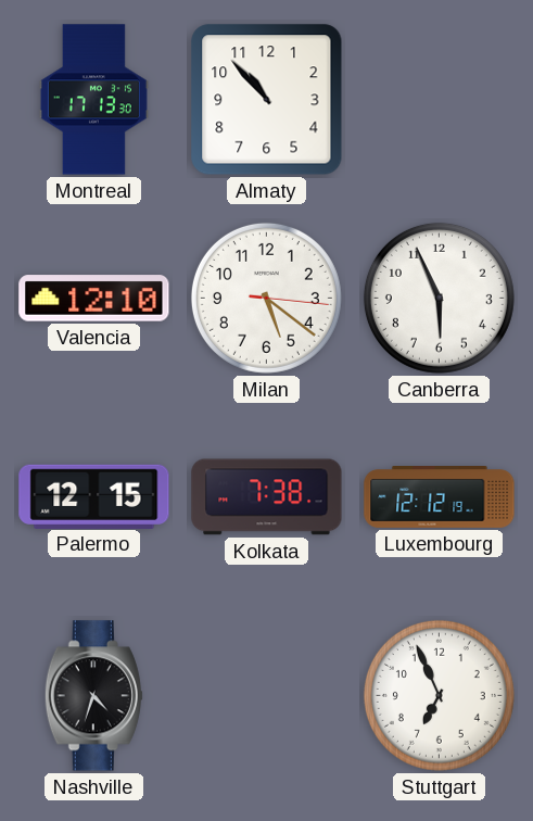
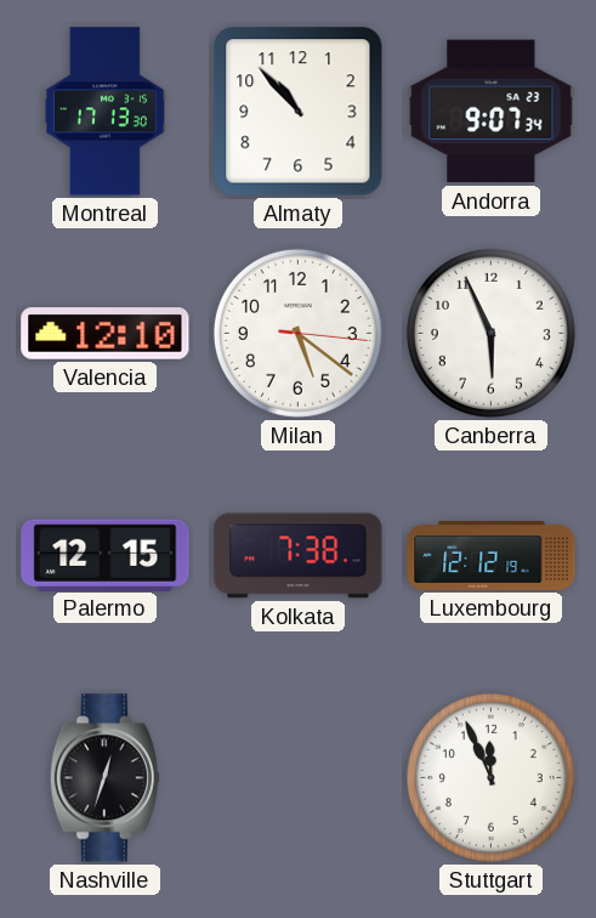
Andorra: none -> 9:07 (492, 112)
Nashville: 4:33 -> 12:33 (104, 778)
Stuttgart: 6:56 -> 11:56 (490, 777)
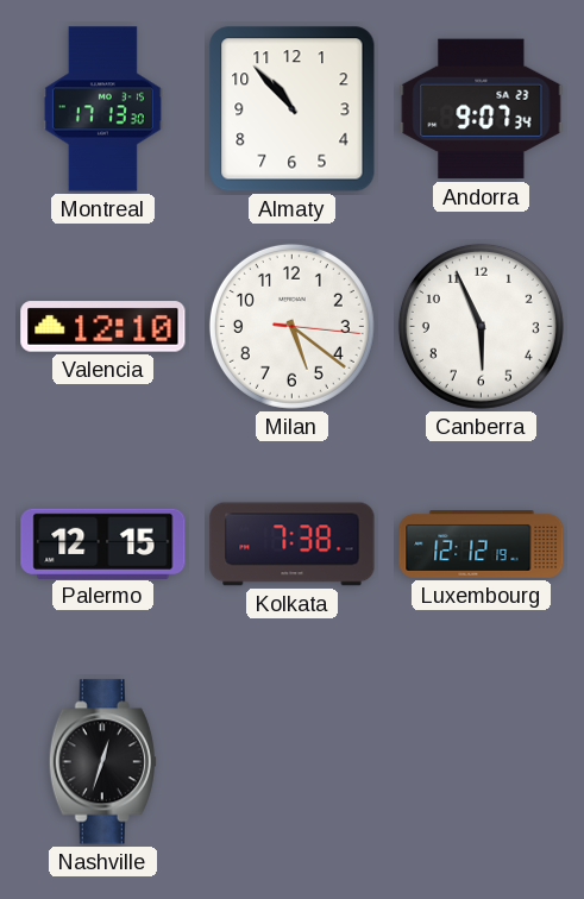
Stuttgart: 11:56 -> none (490, 777)
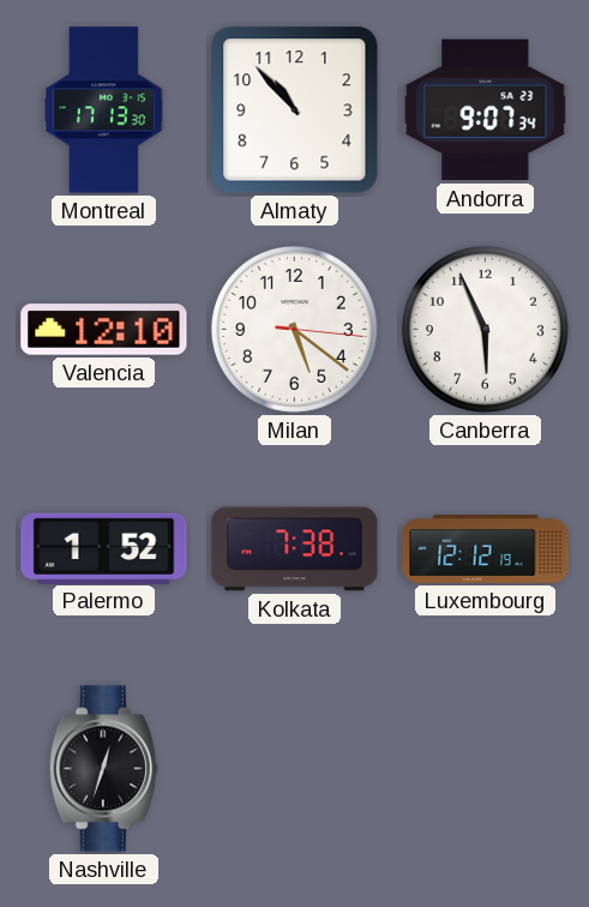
Palermo: 12:15 -> 1:52 (104, 548)
